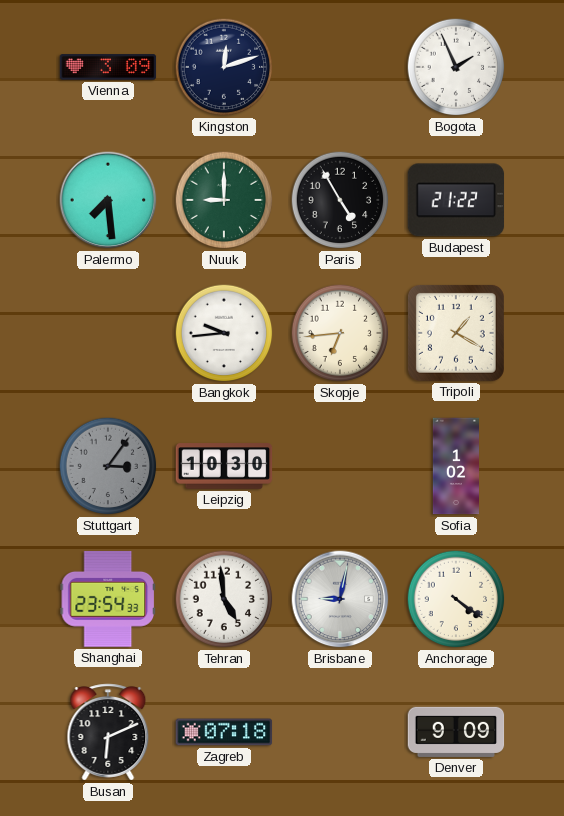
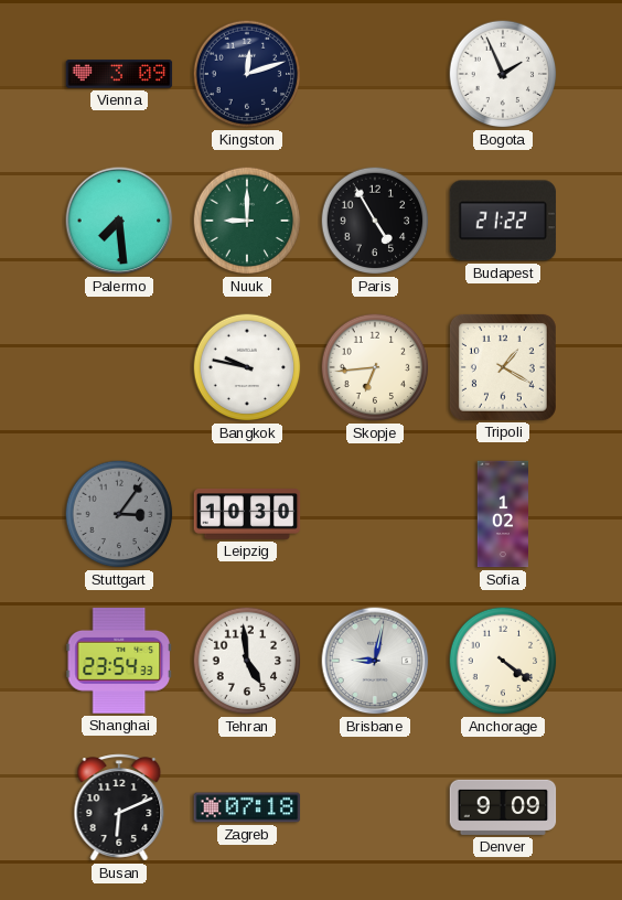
Bangkok: 9:44 -> 9:47 (247, 367)
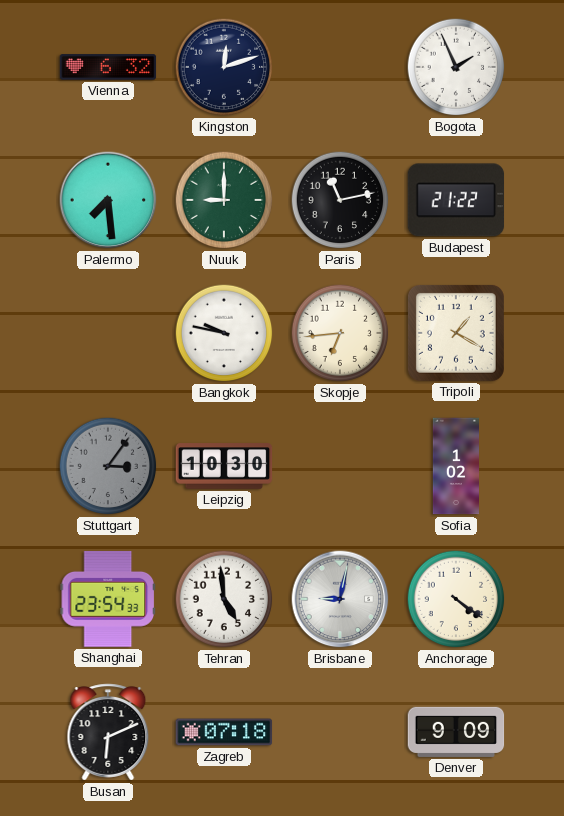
Vienna: 3:09 -> 6:32 (108, 67)
Paris: 4:55 -> 11:13 (340, 200)
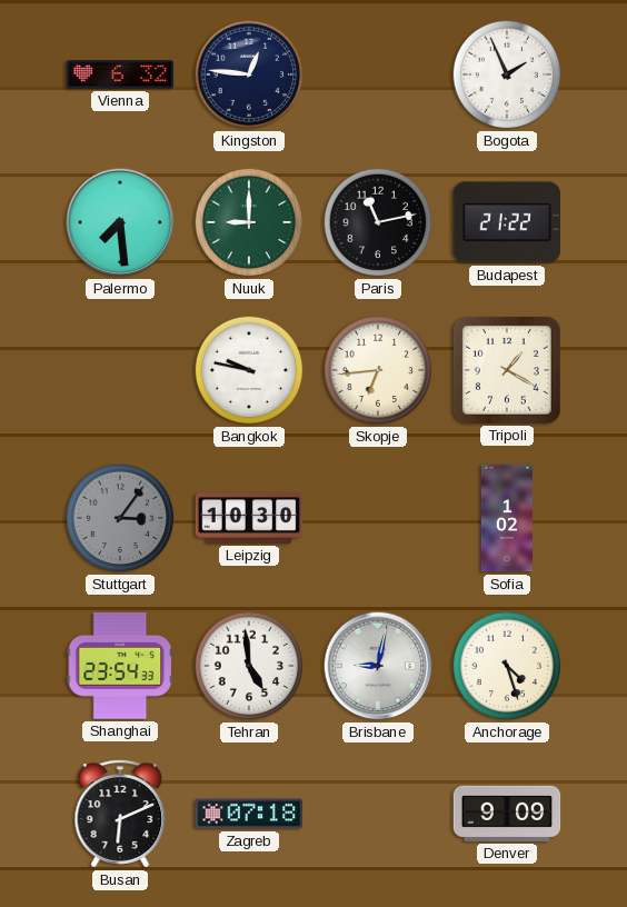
Kingston: 12:12 -> 12:46 (249, 74)
Anchorage: 4:21 -> 4:27 (507, 666)
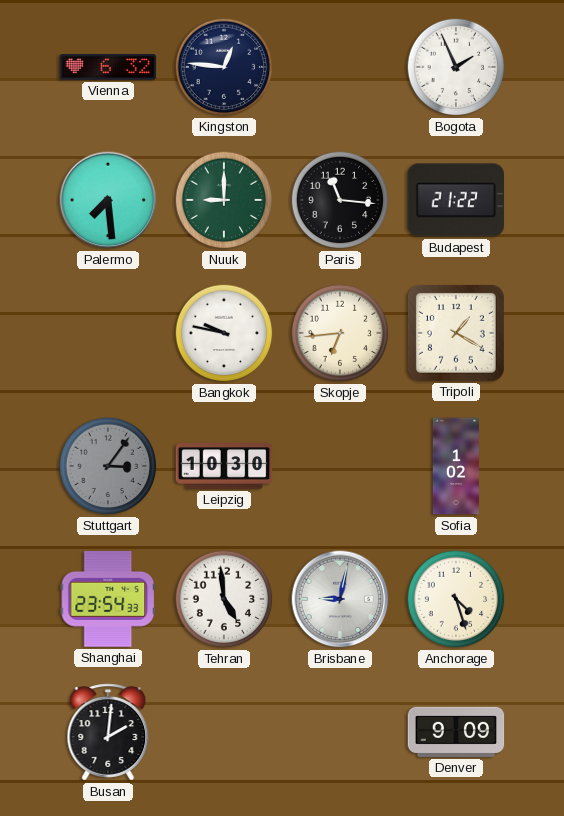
Paris: 11:13 -> 11:16 (340, 200)
Busan: 6:11 -> 2:01 (108, 732)
Zagreb: 07:18 -> none (249, 814)
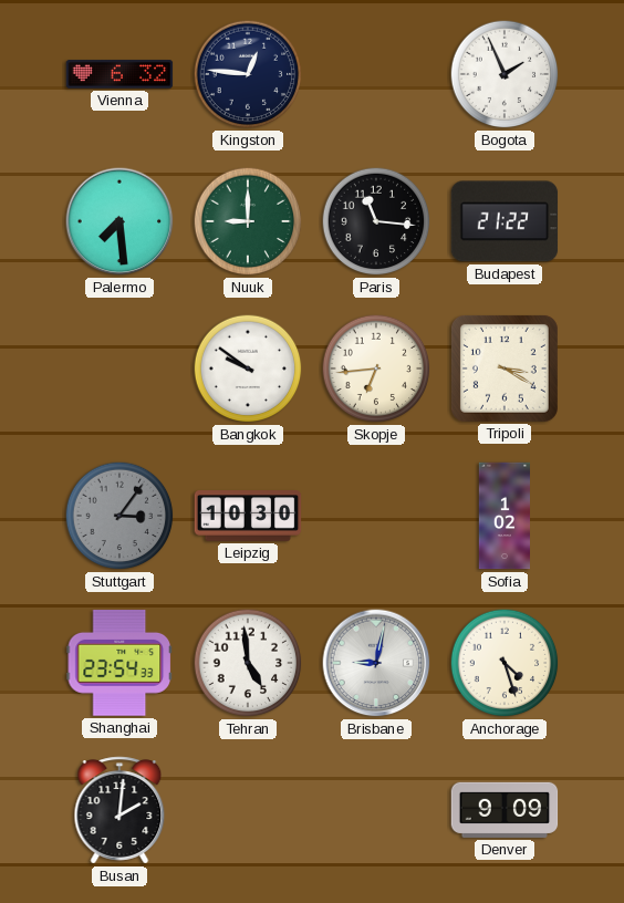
Bangkok: 9:47 -> 9:51 (248, 369)
Tripoli: 1:20 -> 3:20 (505, 369)
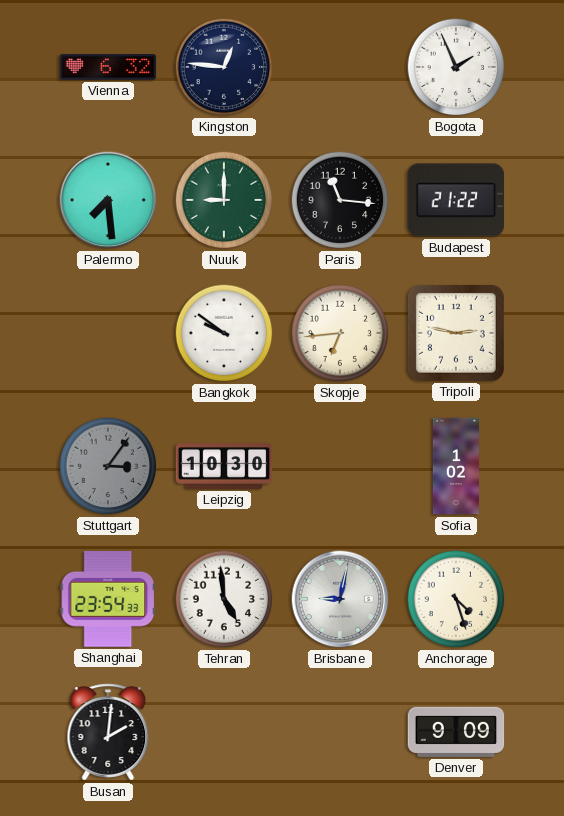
Tripoli: 3:20 -> 2:47 (456, 333)
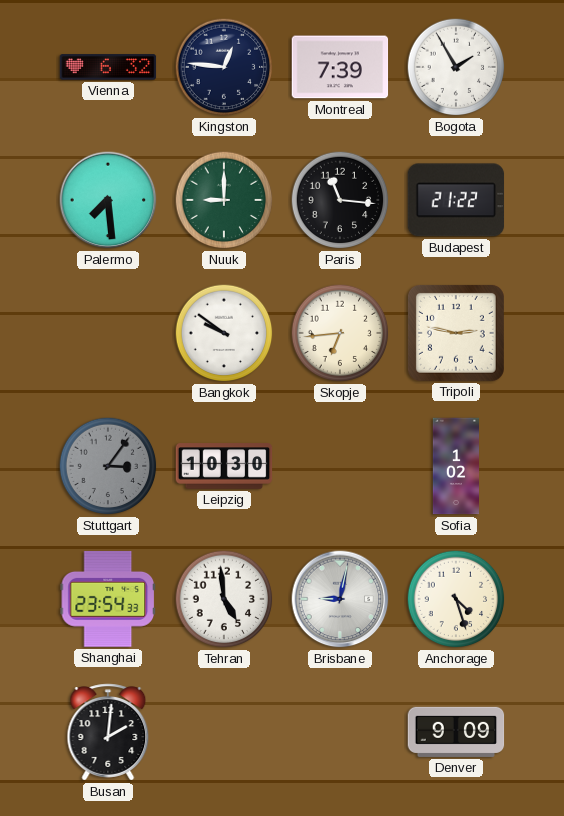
Montreal: none -> 7:39 (340, 67)
Bogota: 1:56 -> 1:55 (456, 67)
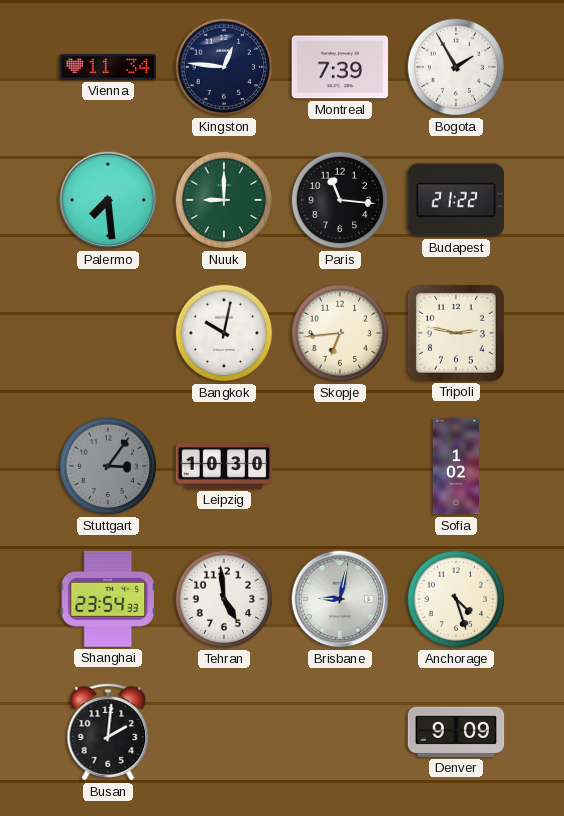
Vienna: 6:32 -> 11:34 (108, 67)
Bangkok: 9:51 -> 10:02 (224, 333)
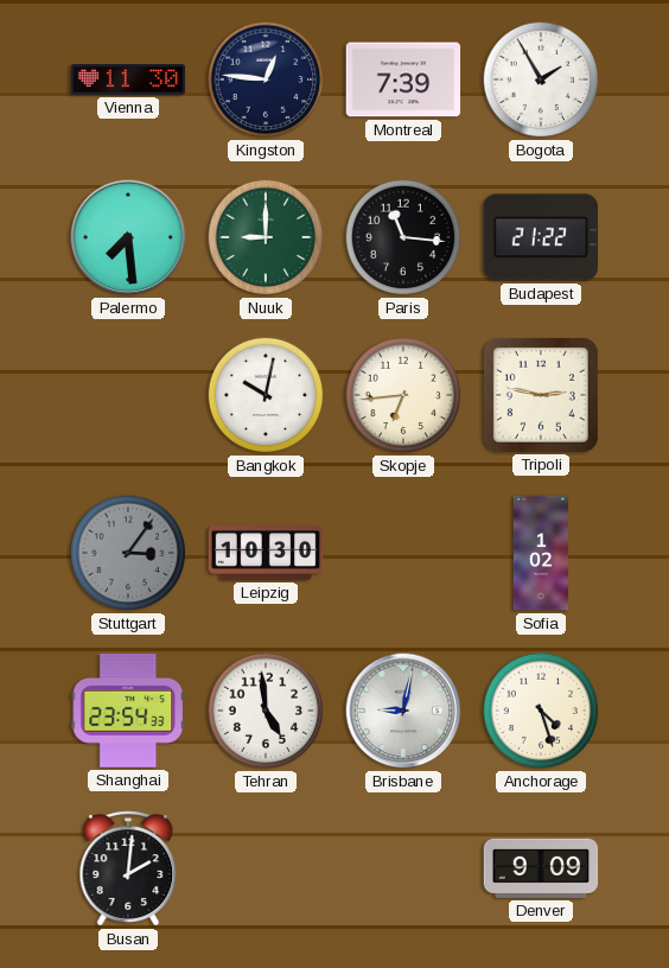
Vienna: 11:34 -> 11:30 (128, 79)
